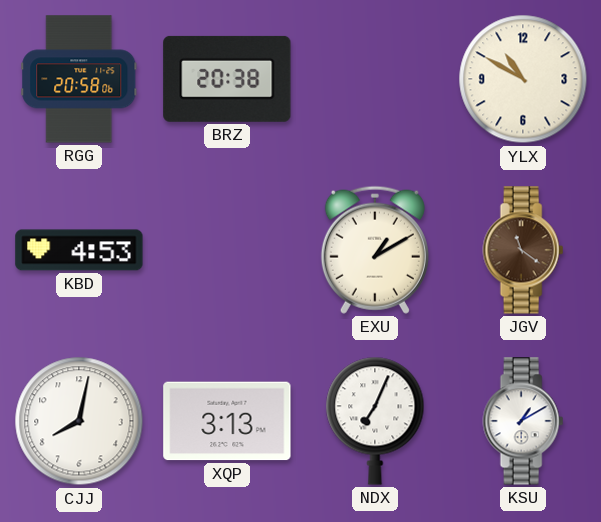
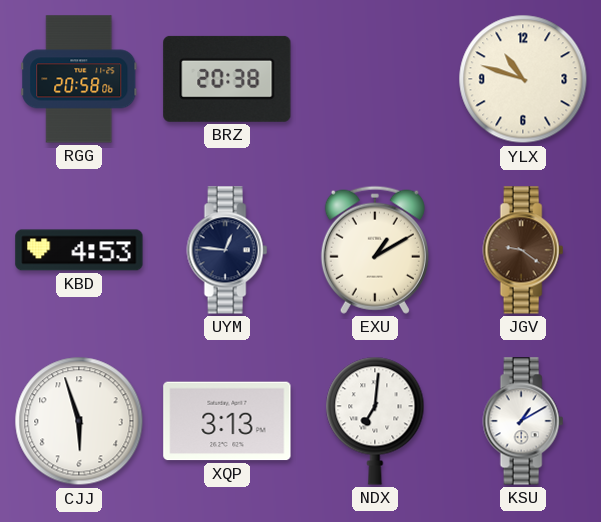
YLX: 10:50 -> 10:48 (523, 79)
UYM: none -> 12:46 (227, 250)
JGV: 11:21 -> 9:21 (523, 250)
CJJ: 8:02 -> 5:57 (79, 421)
NDX: 7:04 -> 7:01 (375, 421)
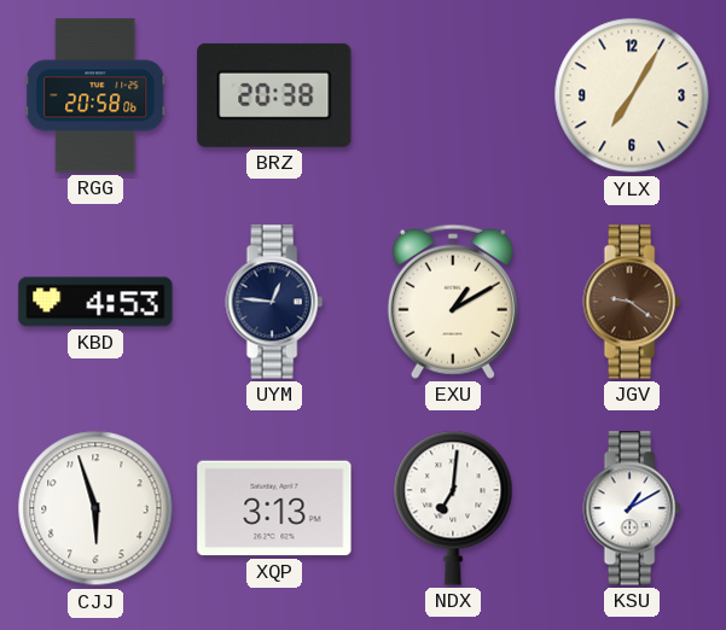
YLX: 10:48 -> 7:05 (632, 95)
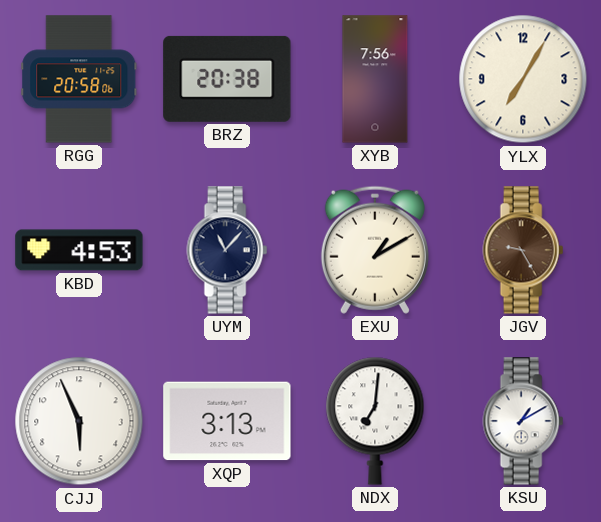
XYB: none -> 7:56 (375, 79)
UYM: 12:46 -> 11:07 (227, 250)
JGV: 9:21 -> 9:25 (523, 250)
CJJ: 5:57 -> 5:56 (79, 421)
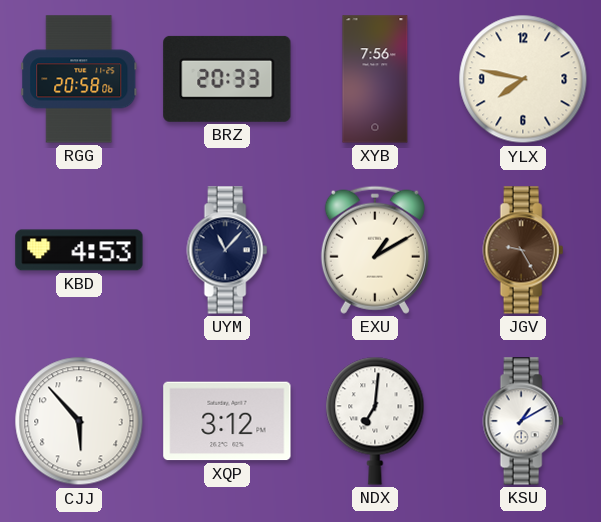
BRZ: 20:38 -> 20:33 (227, 79)
YLX: 7:05 -> 7:47 (523, 79)
CJJ: 5:56 -> 5:53 (79, 421)
XQP: 3:13 -> 3:12 (227, 421)
